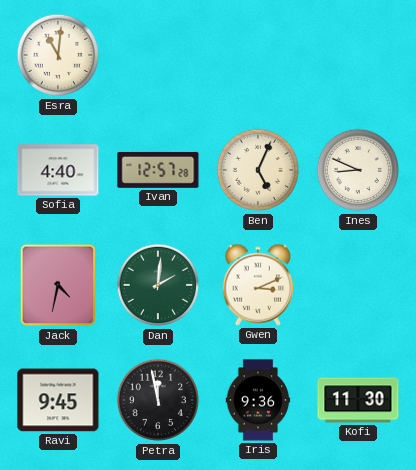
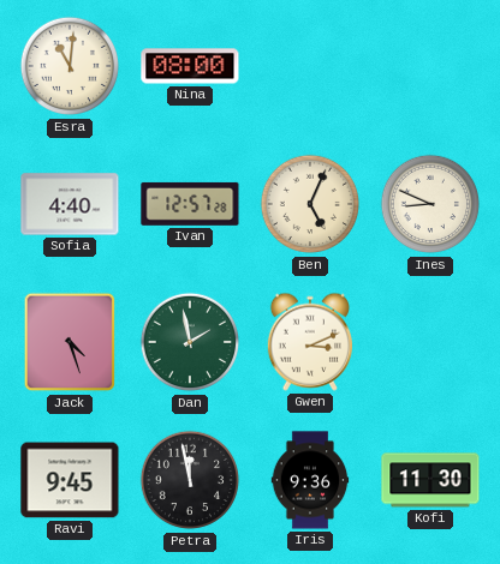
Nina: none -> 08:00 (190, 66)
Jack: 4:32 -> 4:27 (70, 342)
Dan: 2:01 -> 1:58 (190, 342)
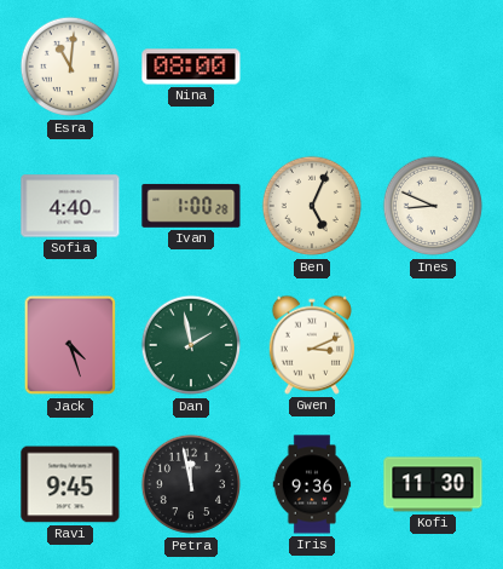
Ivan: 12:57 -> 1:00 (191, 206)
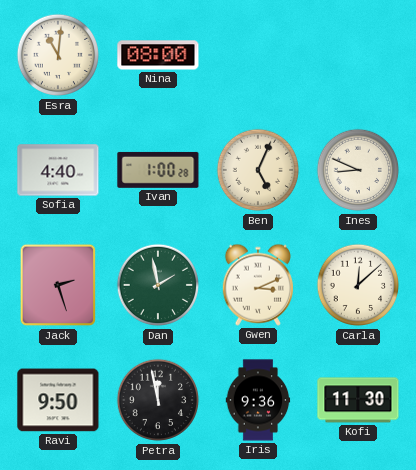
Jack: 4:27 -> 2:27 (58, 285)
Carla: none -> 12:08 (358, 285)
Ravi: 9:45 -> 9:50 (58, 400)
